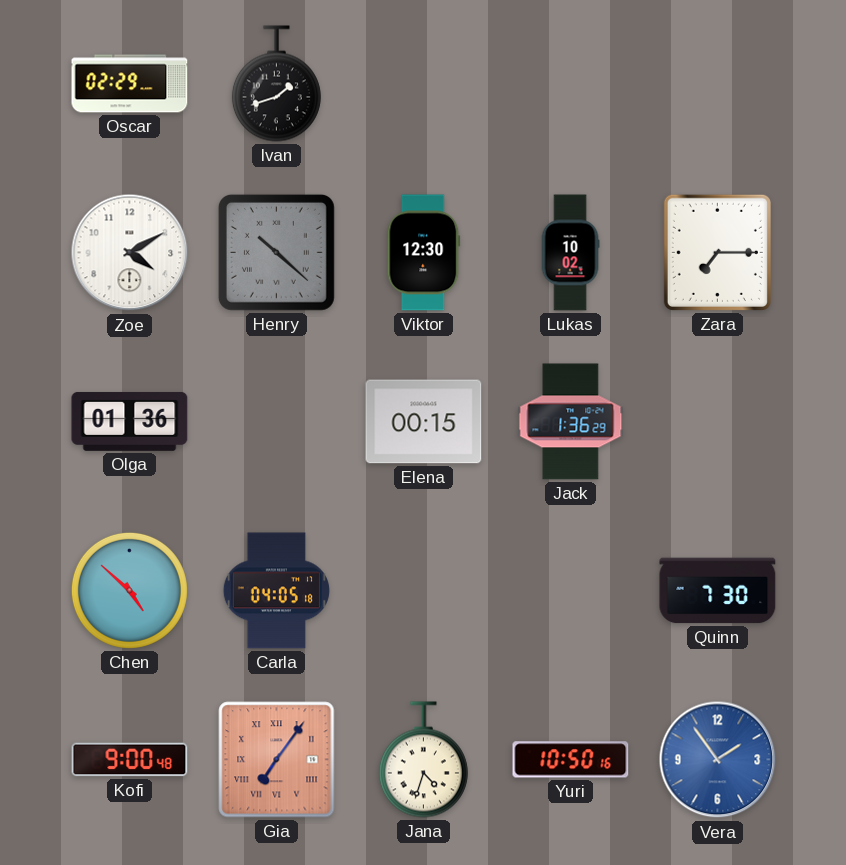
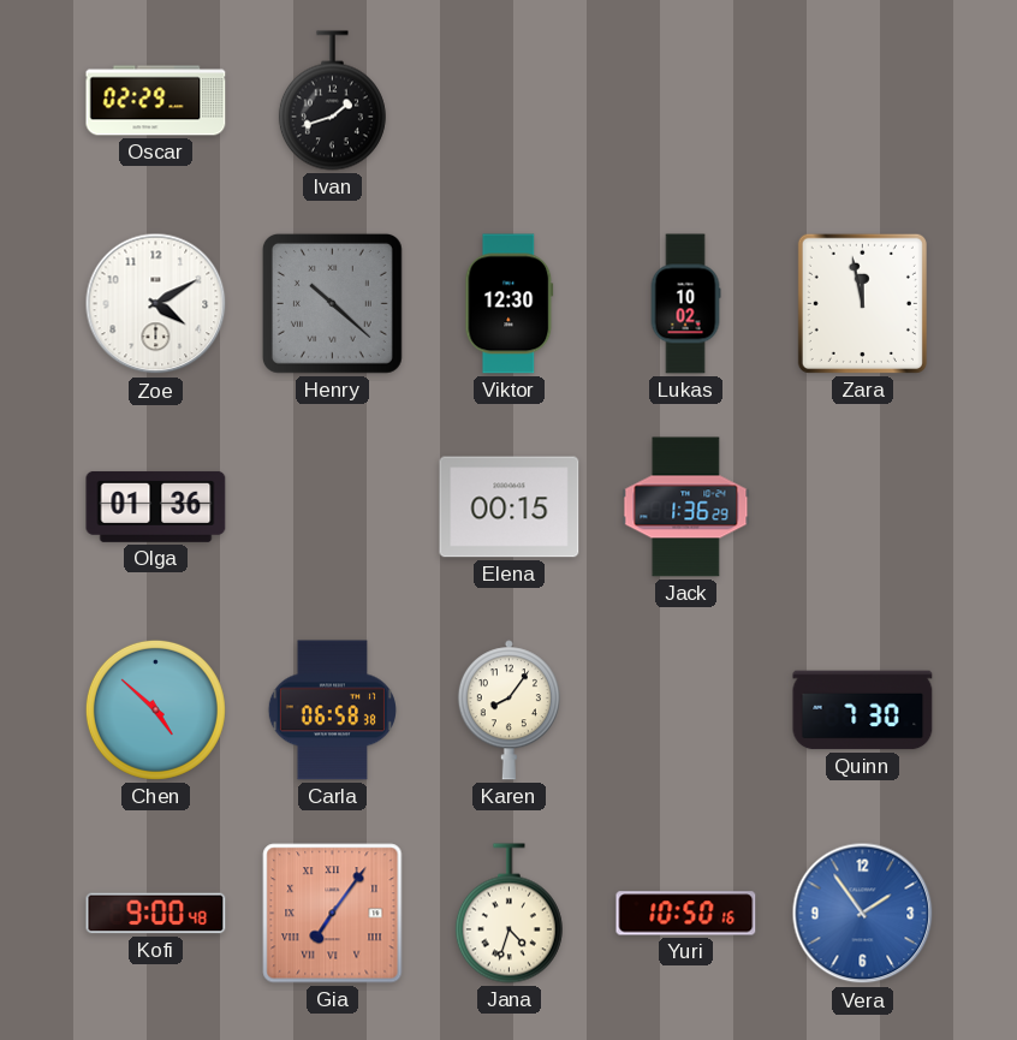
Zara: 7:15 -> 11:58 (862, 303)
Carla: 04:05 -> 06:58 (332, 711)
Karen: none -> 8:06 (508, 711)
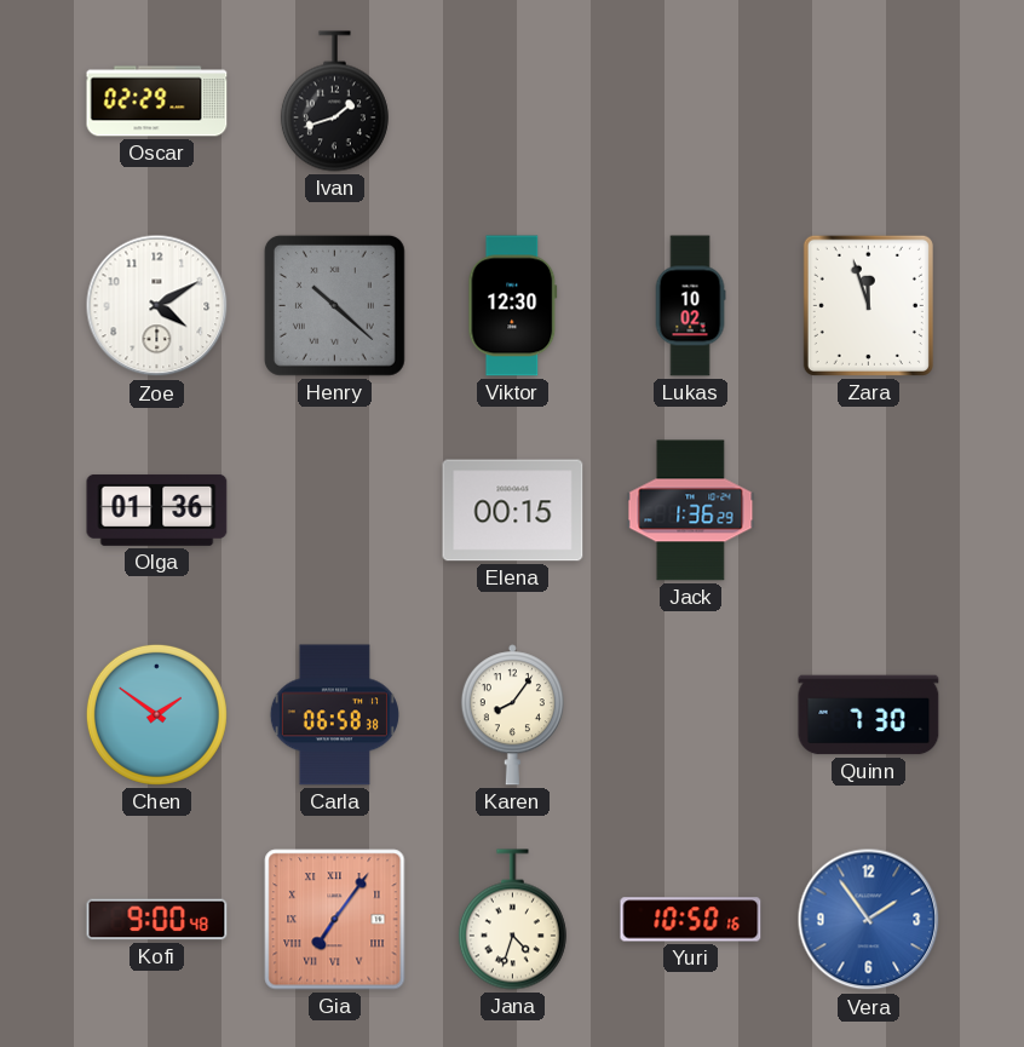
Zara: 11:58 -> 11:57 (868, 305)
Chen: 4:52 -> 1:51 (156, 714)
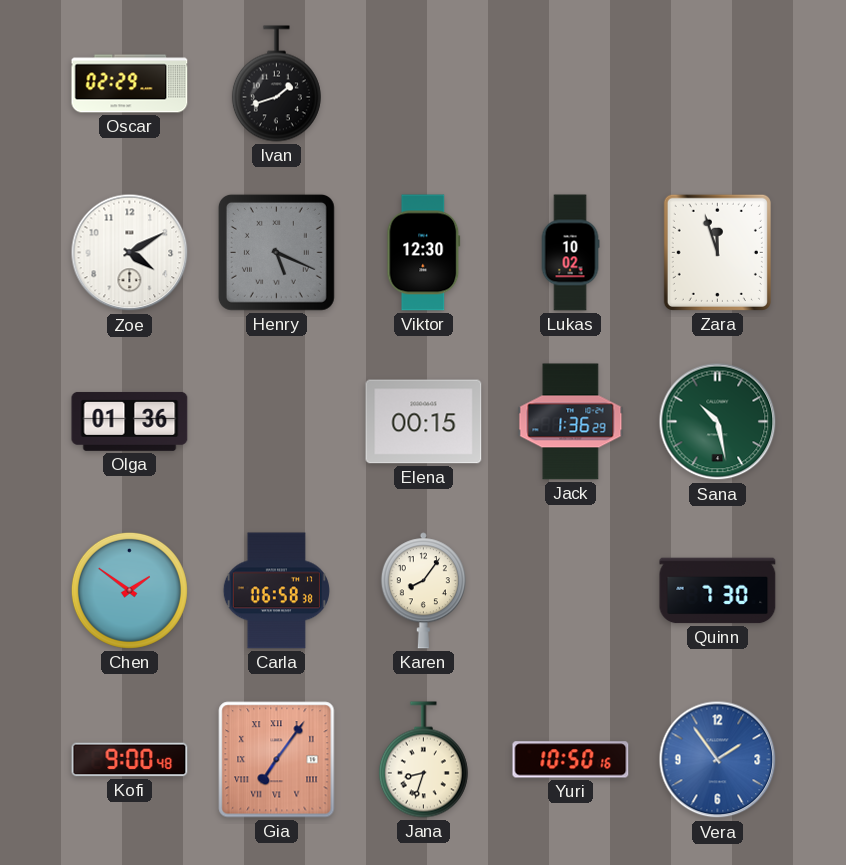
Henry: 10:22 -> 5:19 (276, 252)
Sana: none -> 10:28 (718, 422)
Jana: 4:33 -> 8:33 (423, 760)
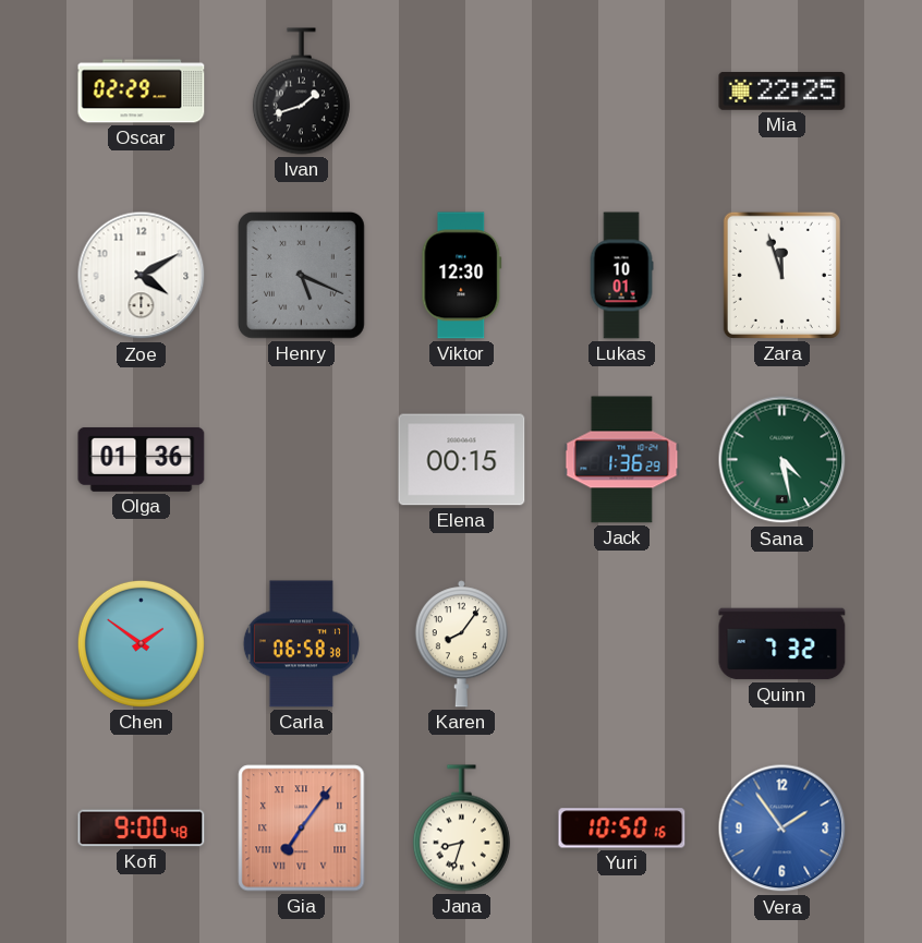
Mia: none -> 22:25 (783, 90)
Lukas: 10:02 -> 10:01 (621, 276)
Sana: 10:28 -> 4:28 (783, 460)
Quinn: 7:30 -> 7:32 (783, 644)
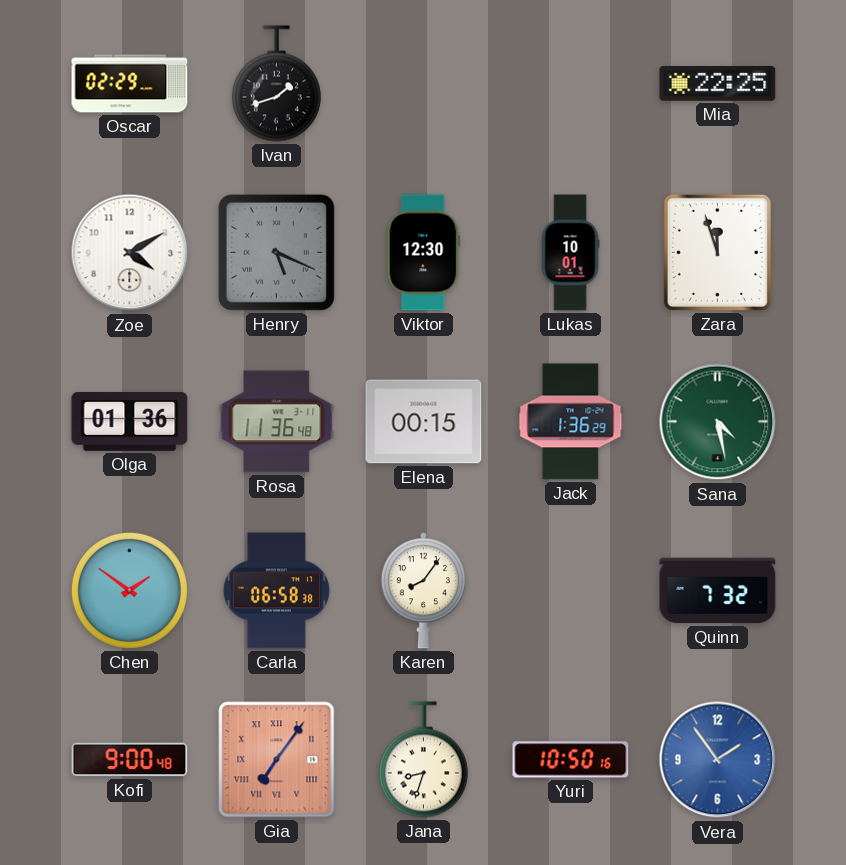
Rosa: none -> 11:36 (277, 422)
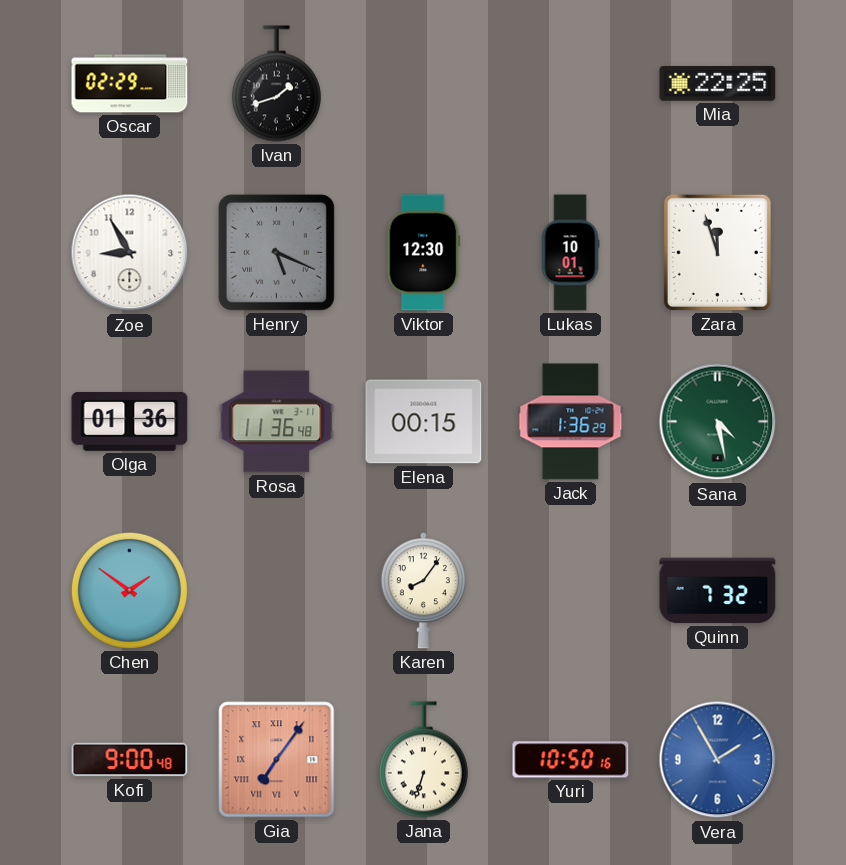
Zoe: 4:10 -> 8:55 (130, 253)
Carla: 06:58 -> none (276, 591)
Jana: 8:33 -> 6:33 (423, 760)
Vera: 1:54 -> 1:55 (718, 760)
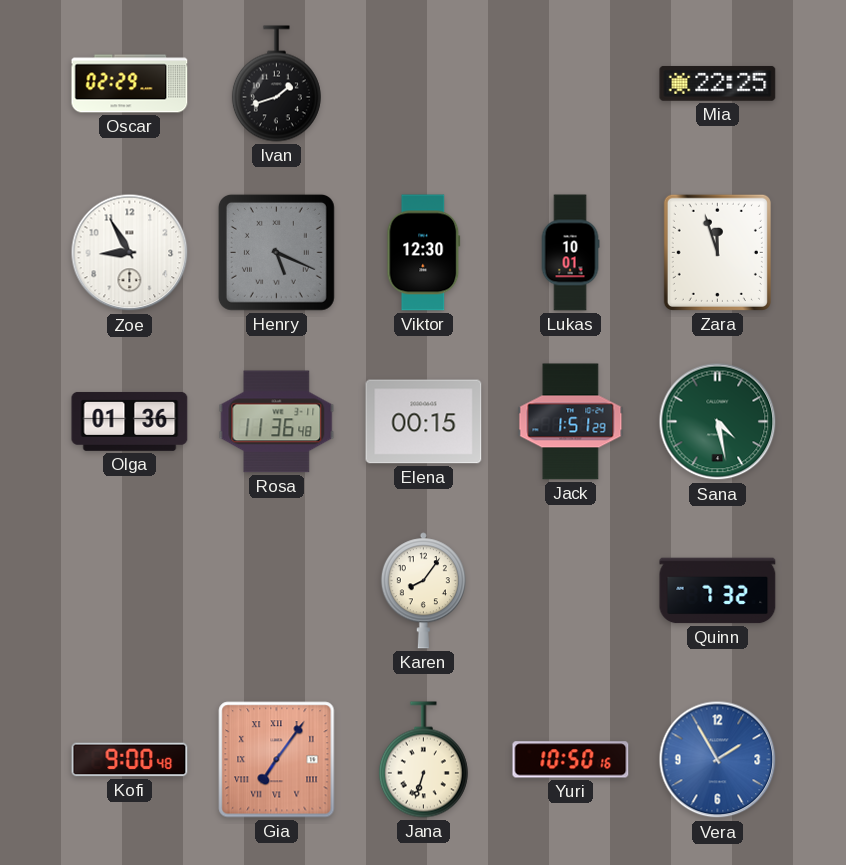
Jack: 1:36 -> 1:51 (571, 422)
Chen: 1:51 -> none (129, 590)
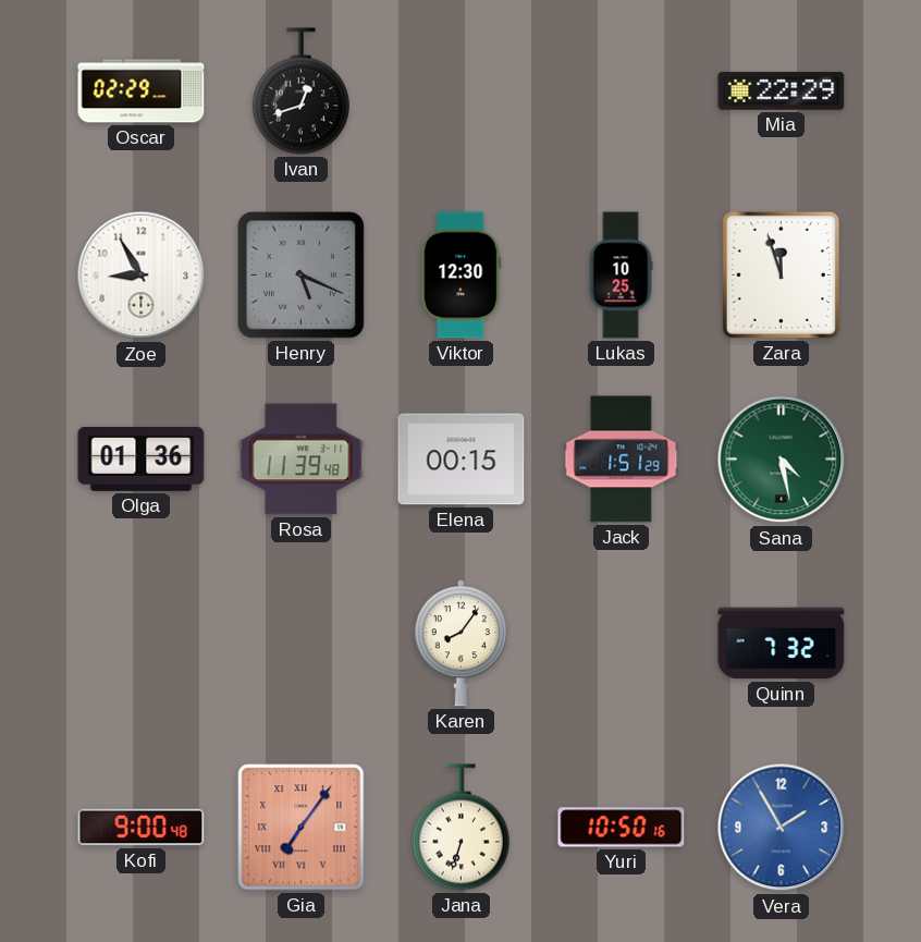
Ivan: 1:42 -> 12:42 (300, 91)
Mia: 22:25 -> 22:29 (782, 90)
Lukas: 10:01 -> 10:25 (621, 276)
Rosa: 11:36 -> 11:39 (302, 460)
